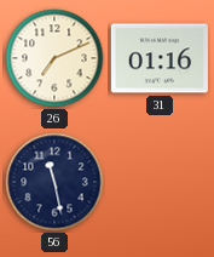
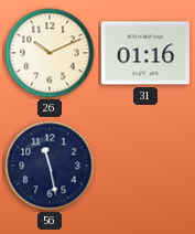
26: 7:11 -> 10:11 (50, 53)
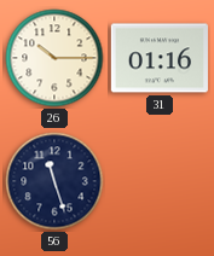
26: 10:11 -> 10:15 (54, 58)
56: 11:28 -> 11:27 (54, 181)
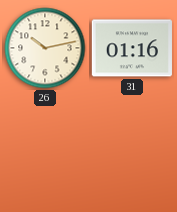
26: 10:15 -> 10:13 (45, 48)
56: 11:27 -> none (54, 181)
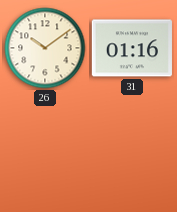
26: 10:13 -> 10:09 (45, 48)
